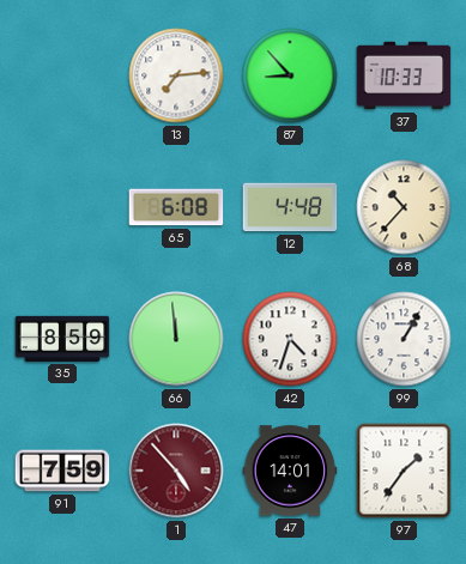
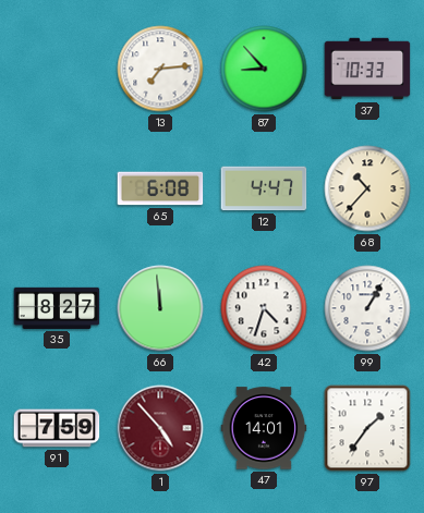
12: 4:48 -> 4:47 (264, 188)
35: 8:59 -> 8:27 (57, 308)
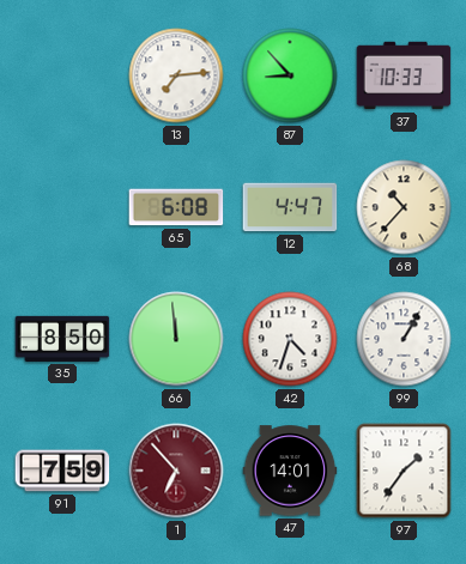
35: 8:27 -> 8:50 (62, 339)
1: 4:53 -> 6:53 (176, 471)
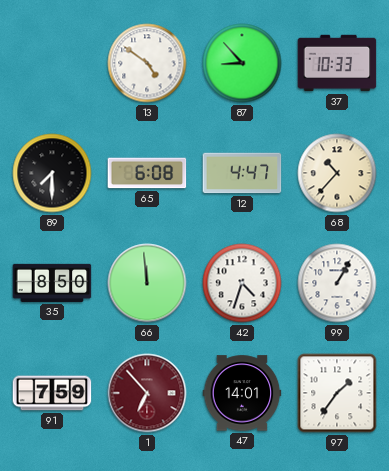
13: 7:14 -> 4:51 (147, 63)
89: none -> 7:30 (52, 173)
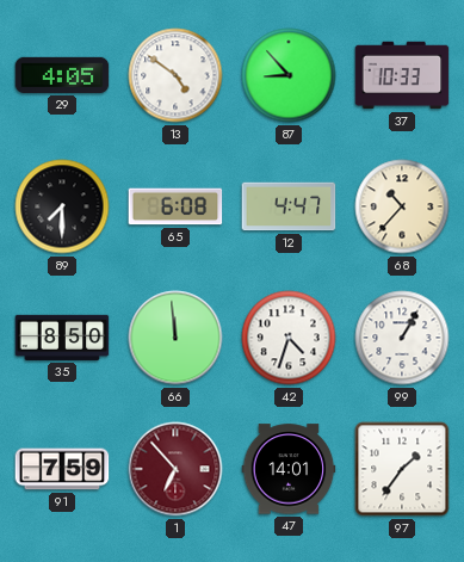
29: none -> 4:05 (62, 75)
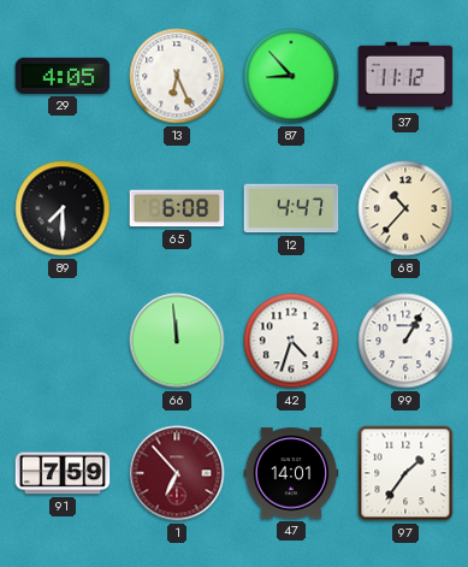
13: 4:51 -> 6:26 (177, 76)
37: 10:33 -> 11:12 (405, 76)
35: 8:50 -> none (62, 338)
